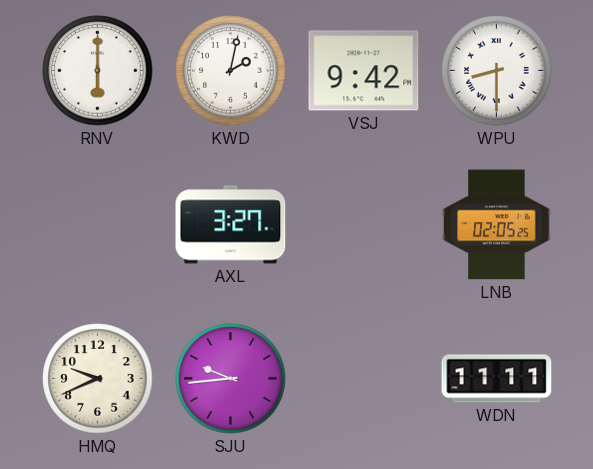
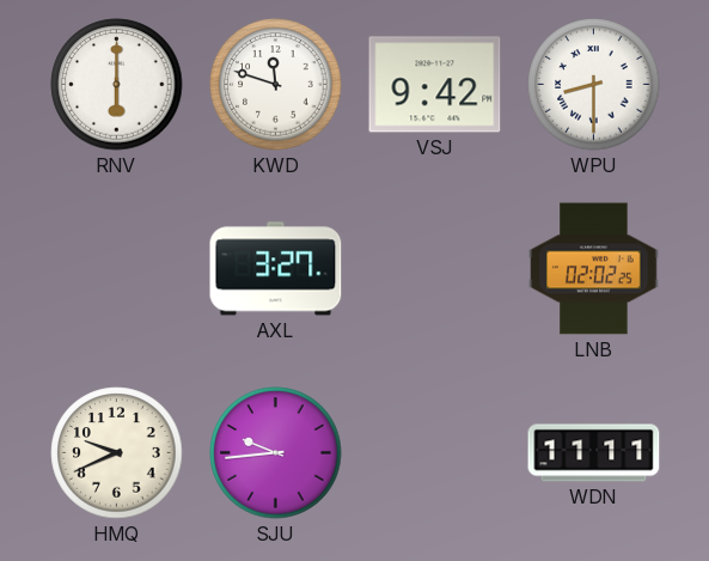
KWD: 2:02 -> 11:48 (276, 85)
LNB: 02:05 -> 02:02 (594, 269)
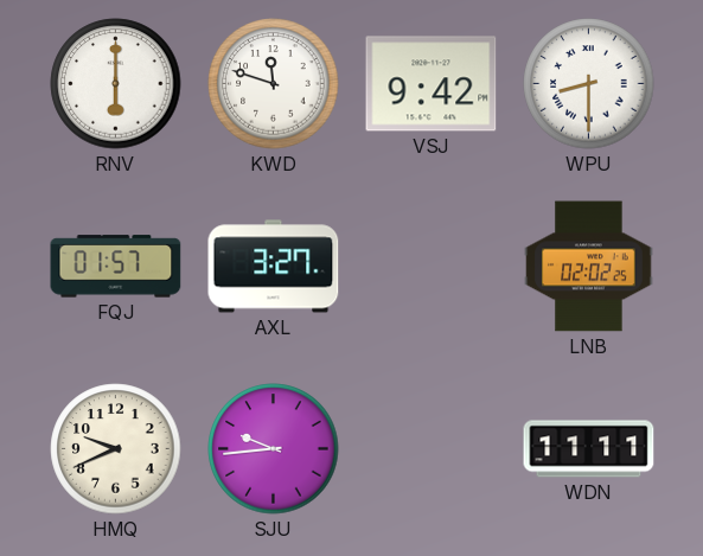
FQJ: none -> 01:57 (116, 267)
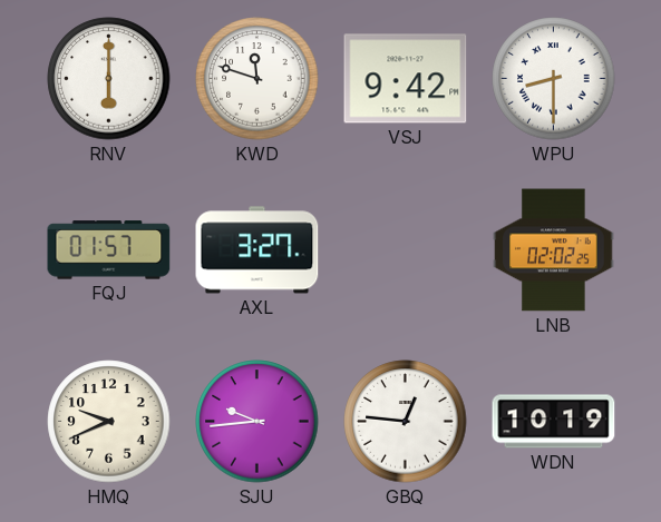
GBQ: none -> 12:46 (406, 422)
WDN: 11:11 -> 10:19 (554, 422)
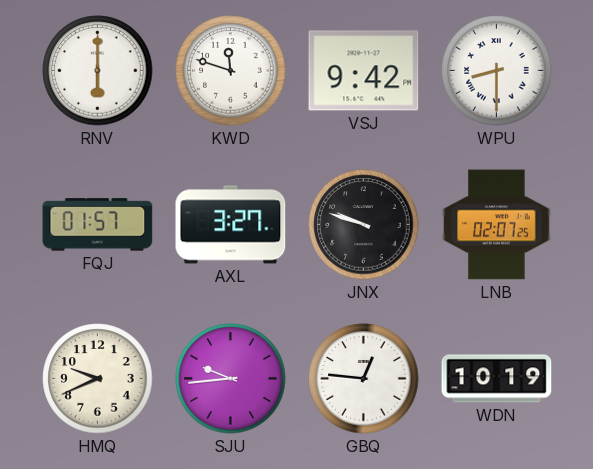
JNX: none -> 9:48 (364, 225)
LNB: 02:02 -> 02:07 (497, 225)
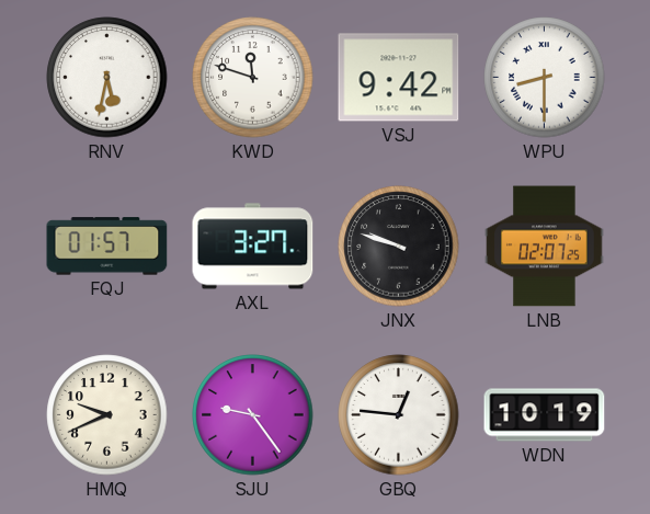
RNV: 6:00 -> 5:32 (107, 78)
SJU: 9:44 -> 9:24 (253, 415)
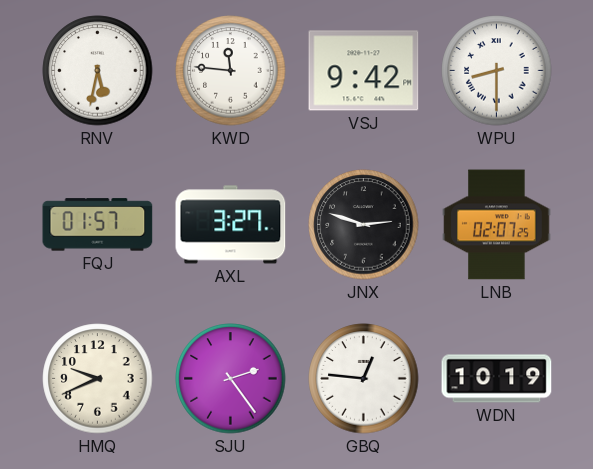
KWD: 11:48 -> 11:46 (231, 71)
JNX: 9:48 -> 2:48 (364, 225)
SJU: 9:24 -> 2:24 (231, 379)
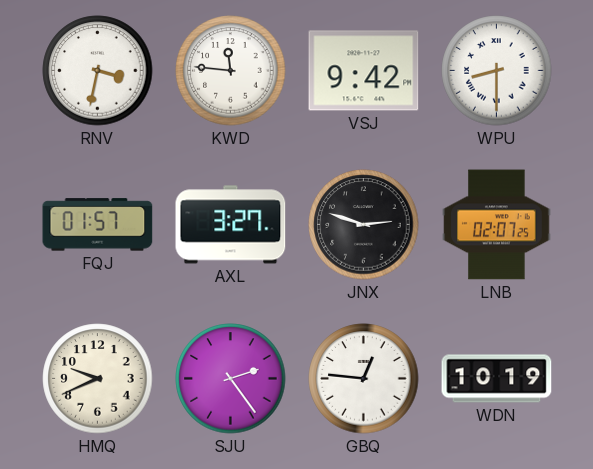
RNV: 5:32 -> 3:32 (98, 71)
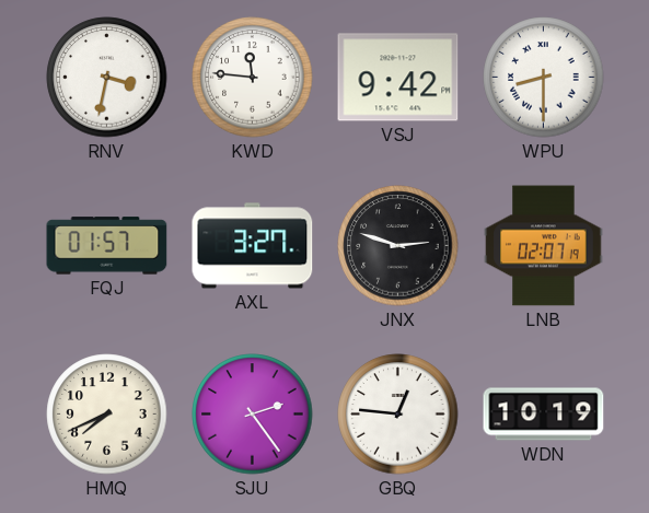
LNB: 02:07:25 -> 02:07:19 (544, 246)
HMQ: 9:41 -> 7:41 (107, 415)
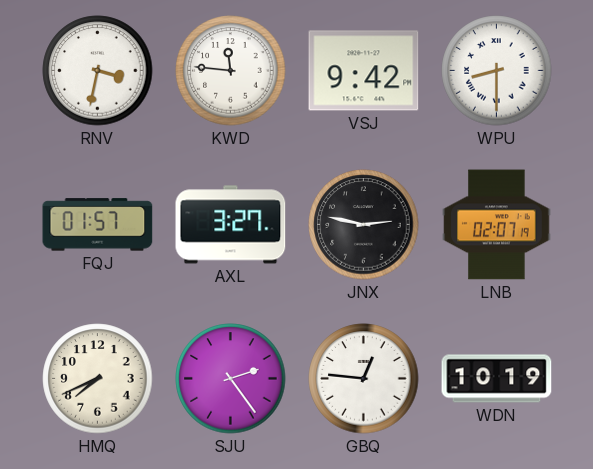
JNX: 2:48 -> 2:47 (364, 225)
